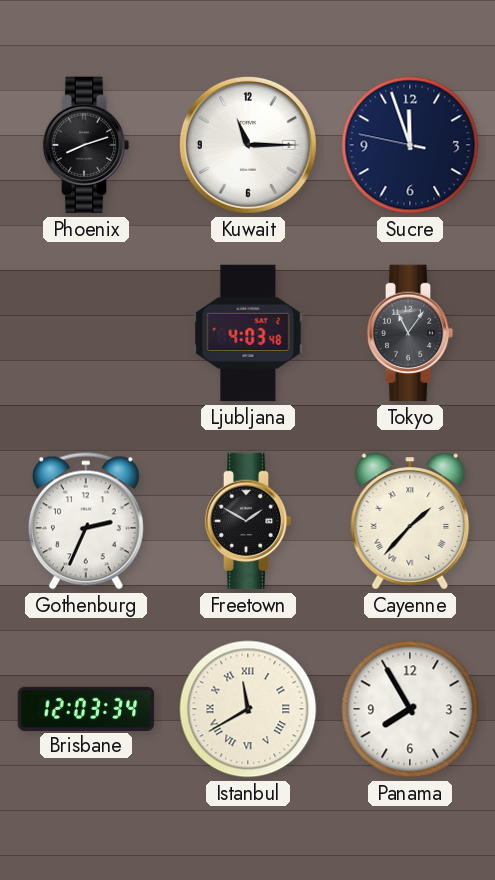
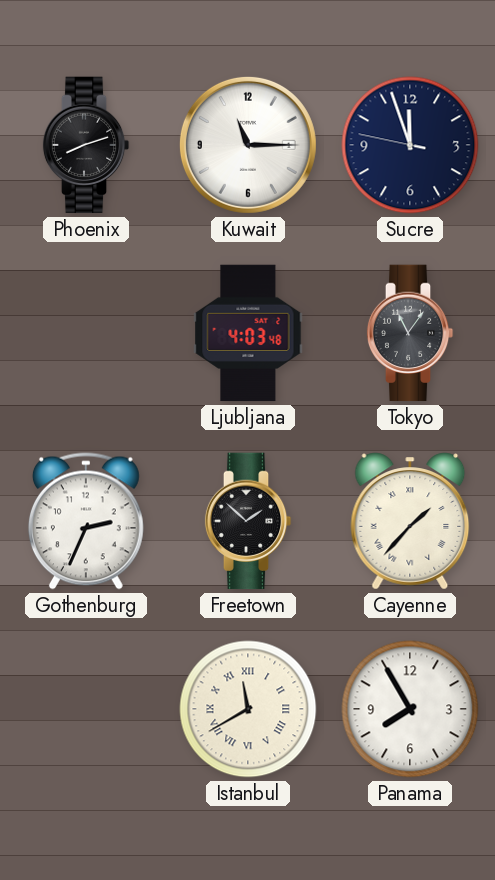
Freetown: 1:50 -> 1:52 (248, 521)
Brisbane: 12:03 -> none (86, 708)
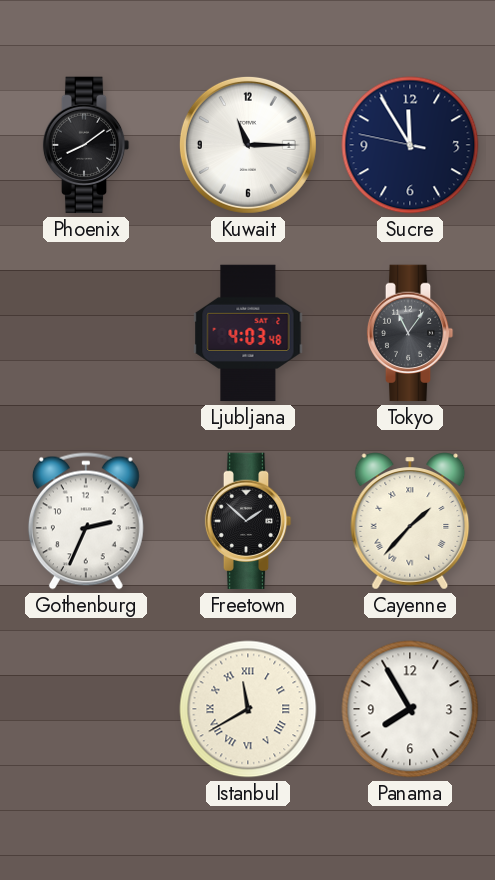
Phoenix: 8:12 -> 8:09 (86, 145)
Sucre: 11:56 -> 11:54 (410, 145)
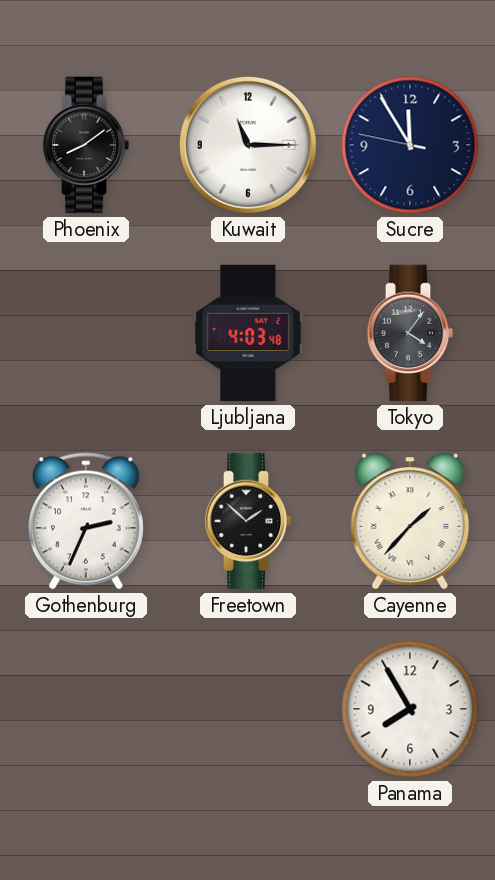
Tokyo: 11:06 -> 4:06 (410, 333)
Istanbul: 11:40 -> none (248, 709)
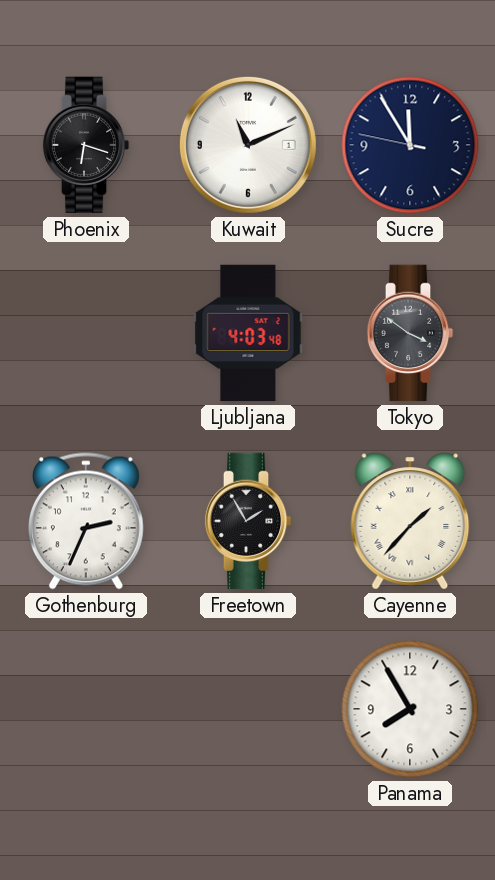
Phoenix: 8:09 -> 6:18 (86, 145)
Kuwait: 11:15 -> 11:11 (248, 145)
Tokyo: 4:06 -> 3:51 (410, 333)
Freetown: 1:52 -> 1:55 (248, 521)
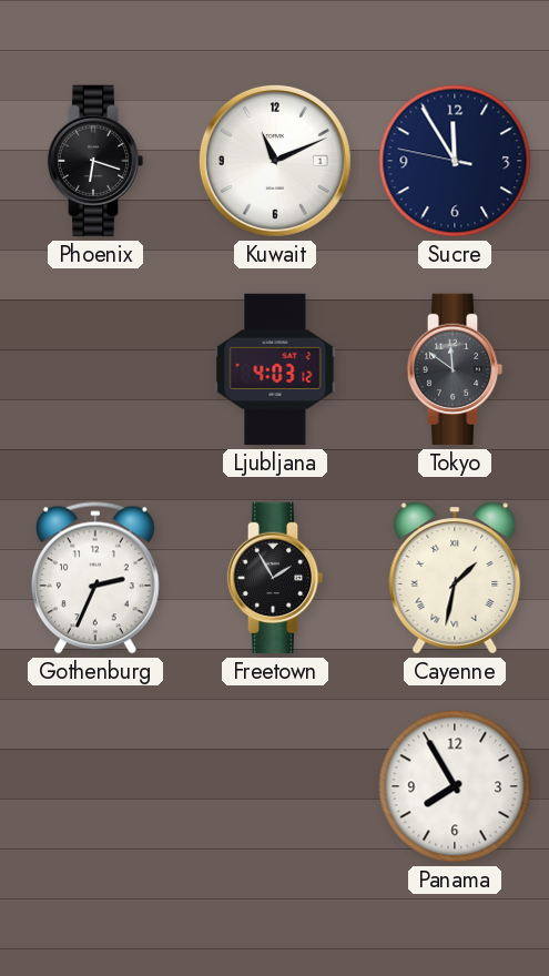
Ljubljana: 4:03:48 -> 4:03:12 (275, 369)
Tokyo: 3:51 -> 11:51 (455, 369)
Cayenne: 1:37 -> 1:32 (455, 578)
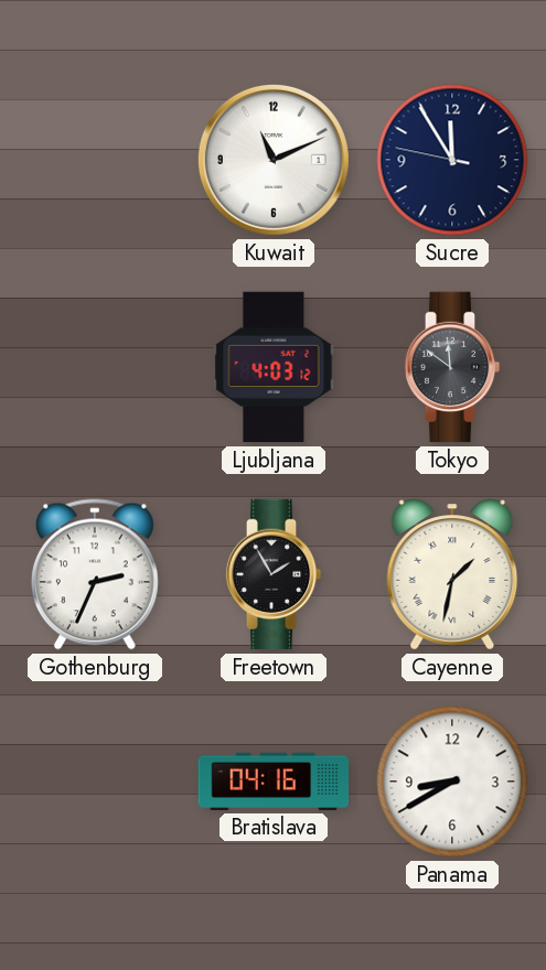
Phoenix: 6:18 -> none (95, 161)
Bratislava: none -> 04:16 (274, 782)
Panama: 7:55 -> 8:40 (452, 782)
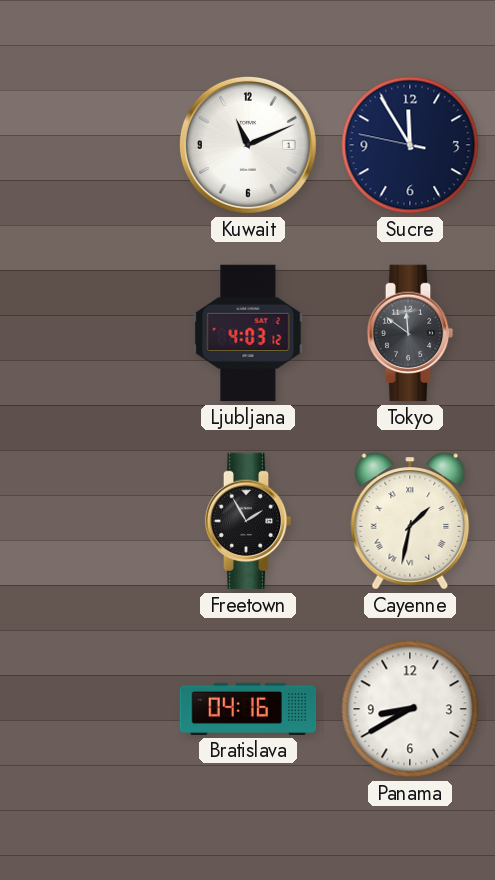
Gothenburg: 2:34 -> none (95, 574)
